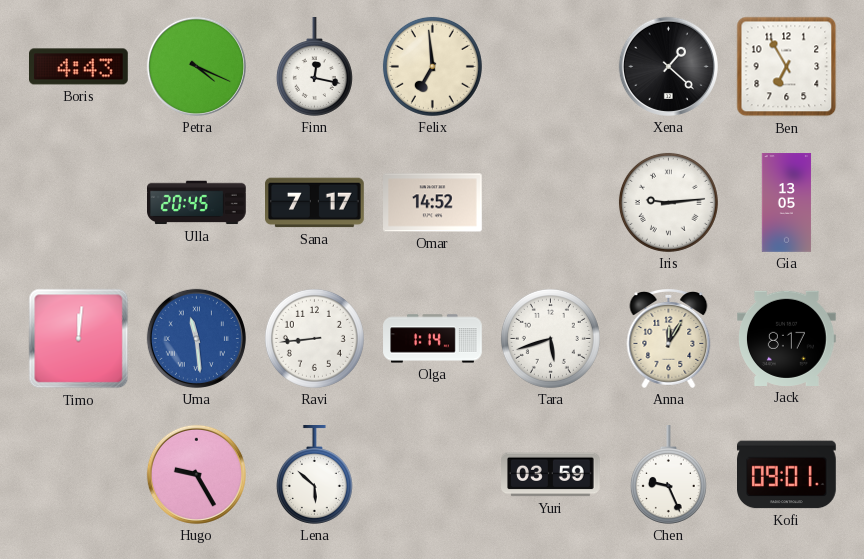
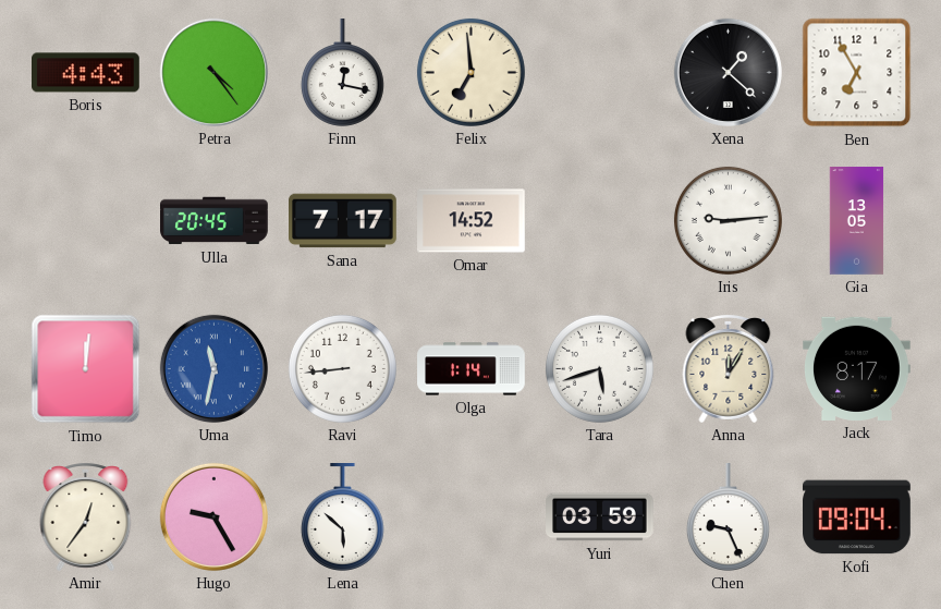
Petra: 4:19 -> 4:24 (213, 72)
Uma: 11:29 -> 11:32 (213, 368)
Amir: none -> 12:36 (86, 517)
Kofi: 09:01 -> 09:04 (857, 517)
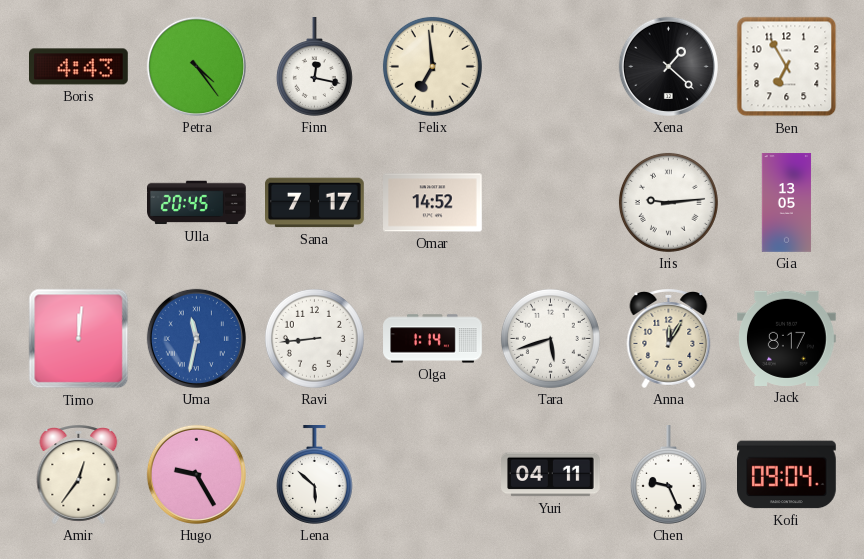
Yuri: 03:59 -> 04:11 (551, 475)
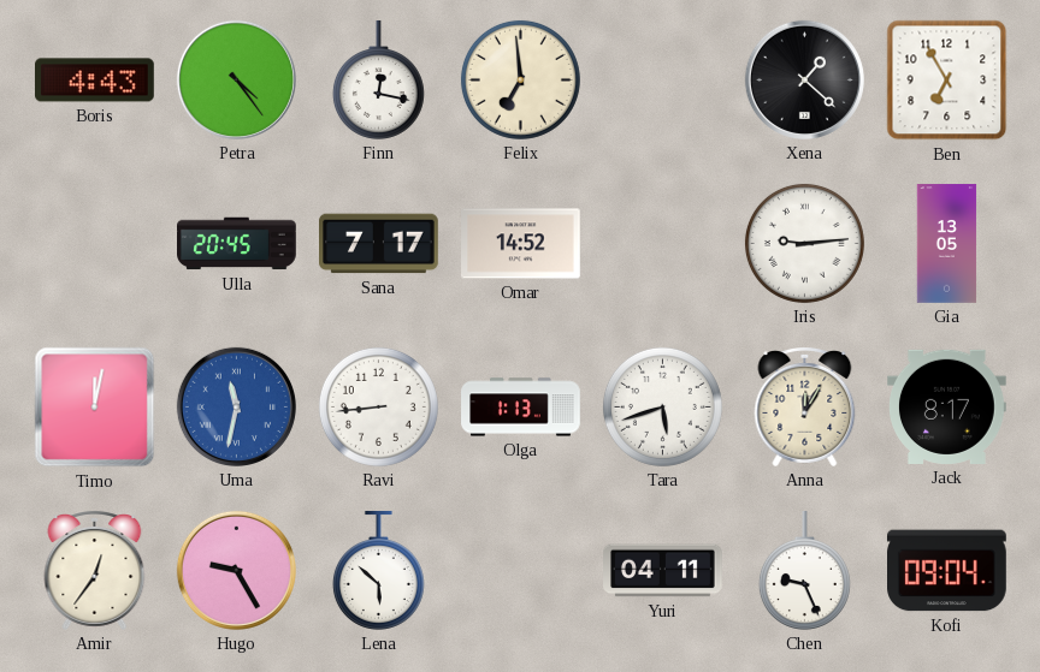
Timo: 12:01 -> 12:02 (95, 408)
Olga: 1:14 -> 1:13 (521, 408)
